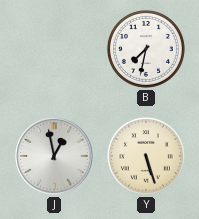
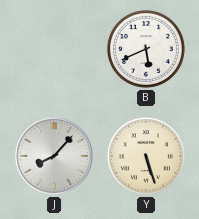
B: 7:32 -> 5:41 (146, 49)
J: 12:58 -> 8:07 (54, 156)
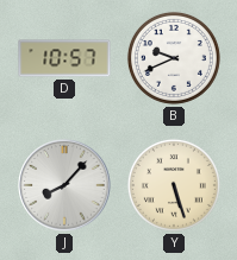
D: none -> 10:57 (64, 58)
B: 5:41 -> 9:41 (174, 58)
